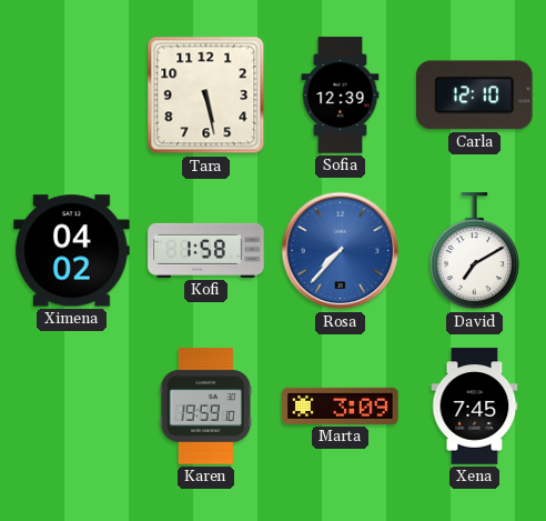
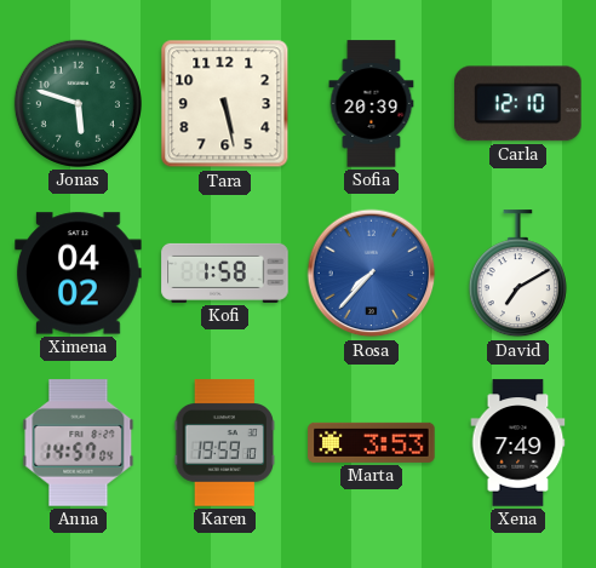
Jonas: none -> 5:48 (78, 103)
Sofia: 12:39 -> 20:39 (372, 104)
Anna: none -> 14:57 (79, 443)
Marta: 3:09 -> 3:53 (372, 442)
Xena: 7:45 -> 7:49 (518, 443)
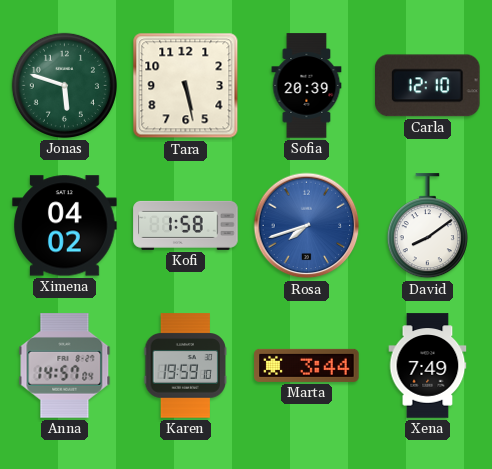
Rosa: 7:37 -> 7:42 (307, 226)
David: 7:10 -> 8:09 (427, 226)
Marta: 3:53 -> 3:44 (307, 365)
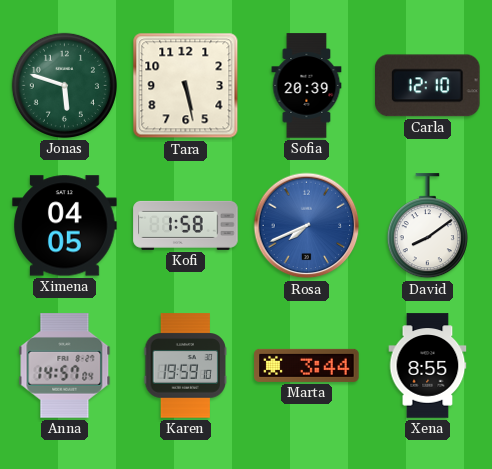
Ximena: 04:02 -> 04:05 (65, 226)
Rosa: 7:42 -> 7:41 (307, 226)
Xena: 7:49 -> 8:55 (428, 366)
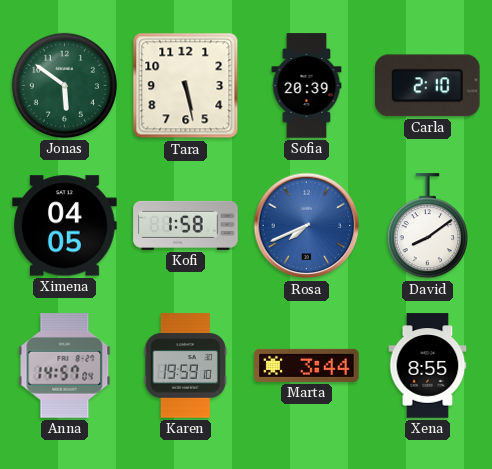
Jonas: 5:48 -> 5:51 (64, 85)
Carla: 12:10 -> 2:10 (428, 86)
